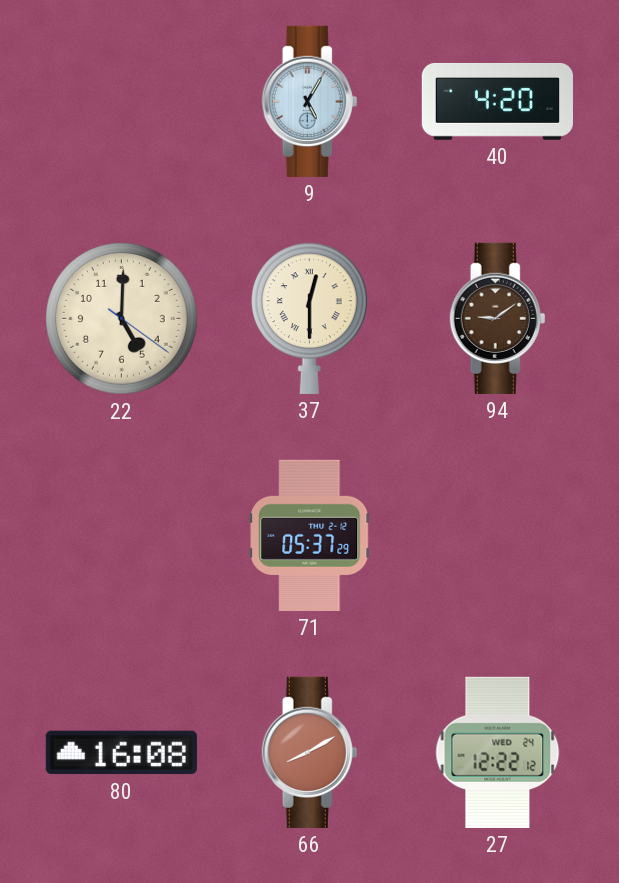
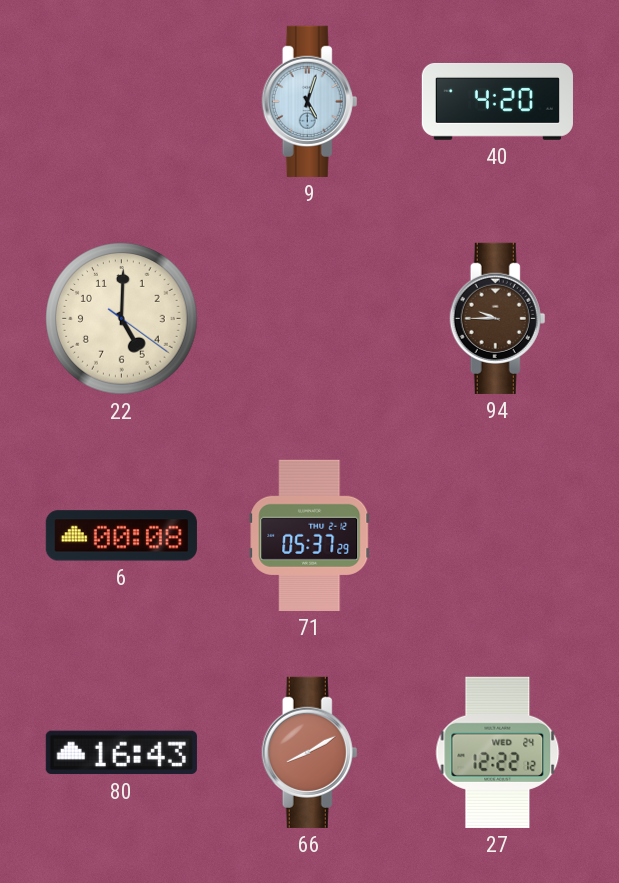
9: 5:05 -> 5:03 (310, 101)
37: 12:30 -> none (310, 318)
94: 9:09 -> 9:45 (498, 318)
6: none -> 00:08 (121, 536)
80: 16:08 -> 16:43 (121, 753)
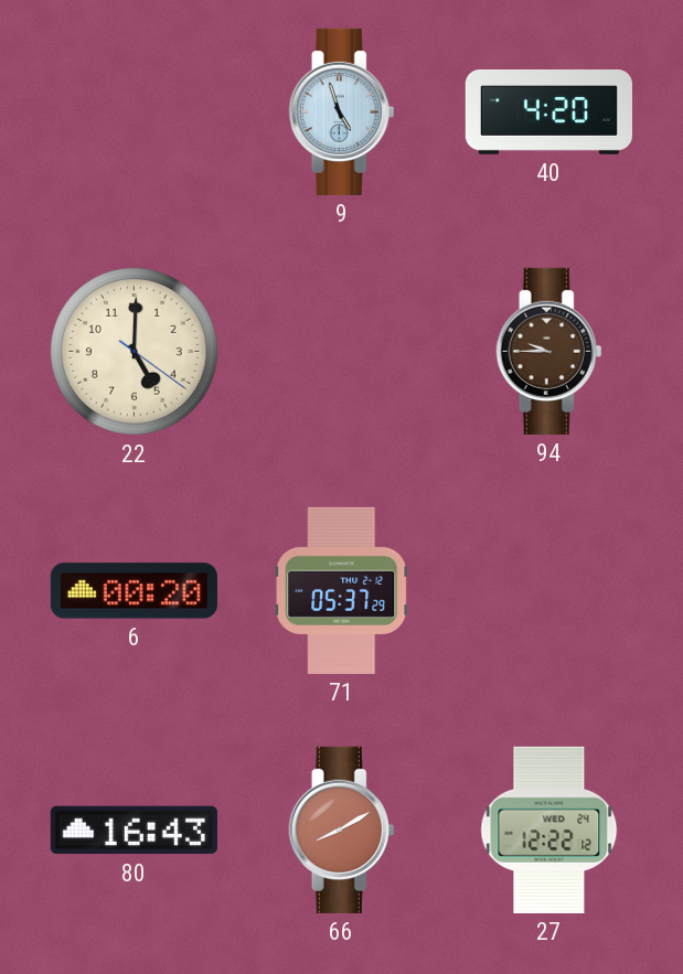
9: 5:03 -> 4:57 (342, 111)
6: 00:08 -> 00:20 (134, 591)
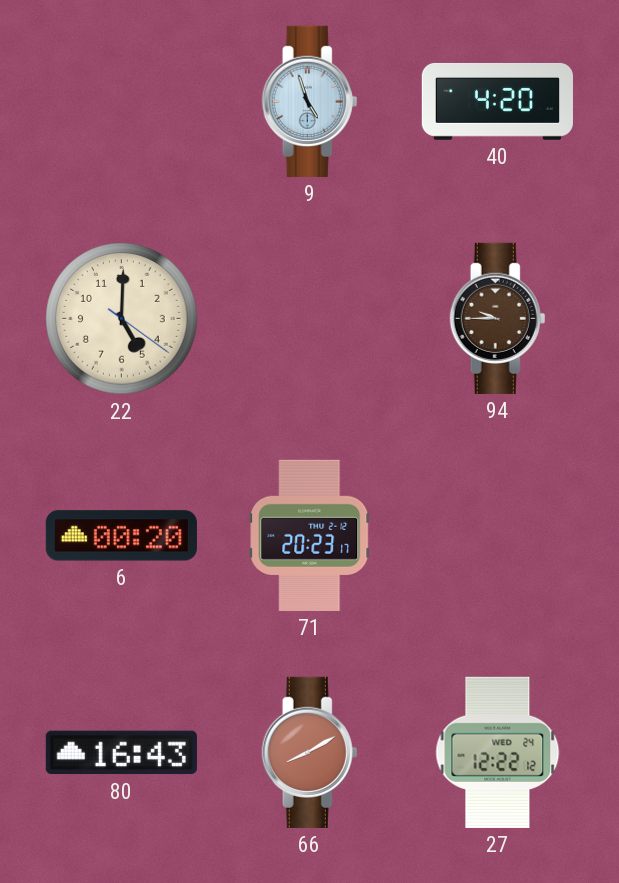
71: 05:37 -> 20:23 (310, 535)
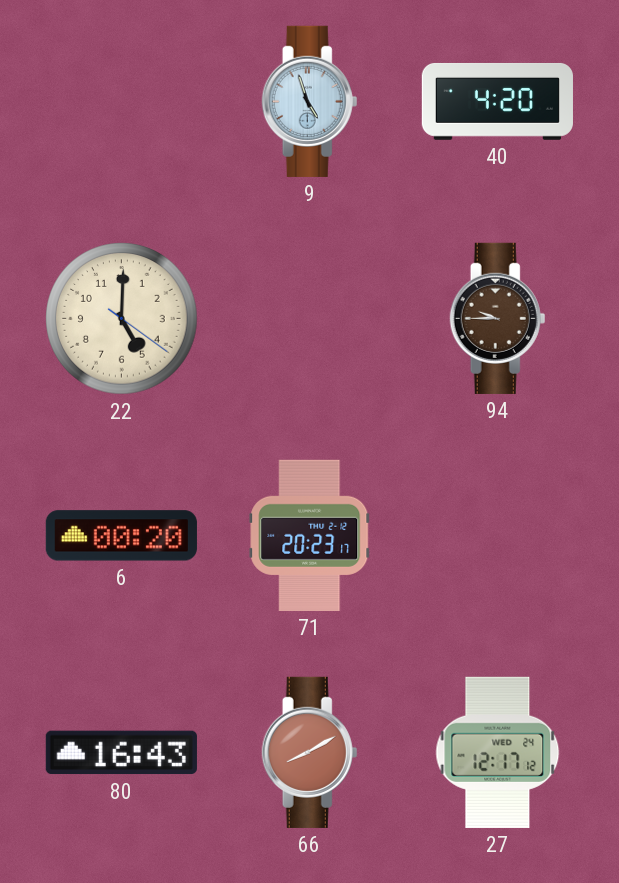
27: 12:22 -> 12:17 (498, 752)
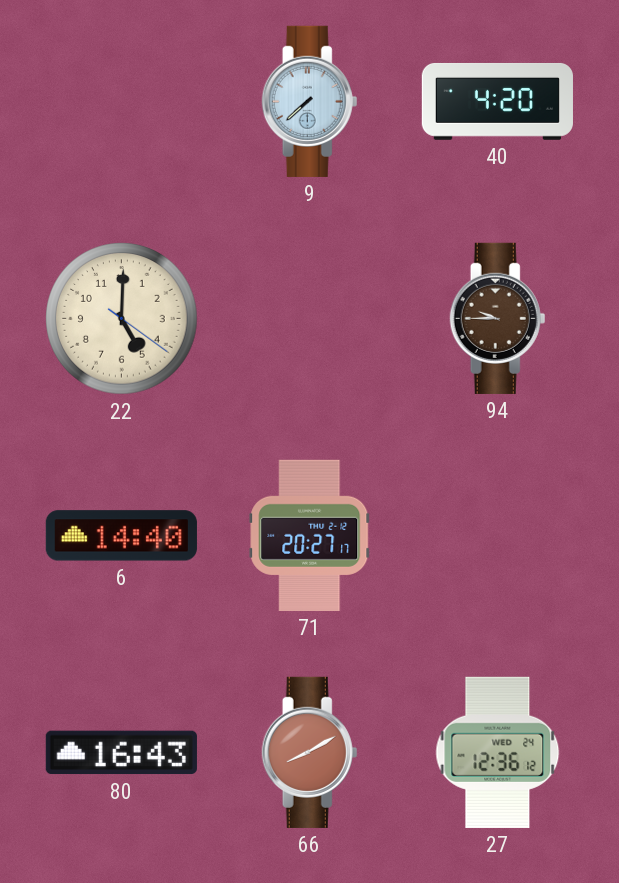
9: 4:57 -> 7:38 (310, 101)
6: 00:20 -> 14:40 (121, 536)
71: 20:23 -> 20:27 (310, 535)
27: 12:17 -> 12:36 (498, 752)
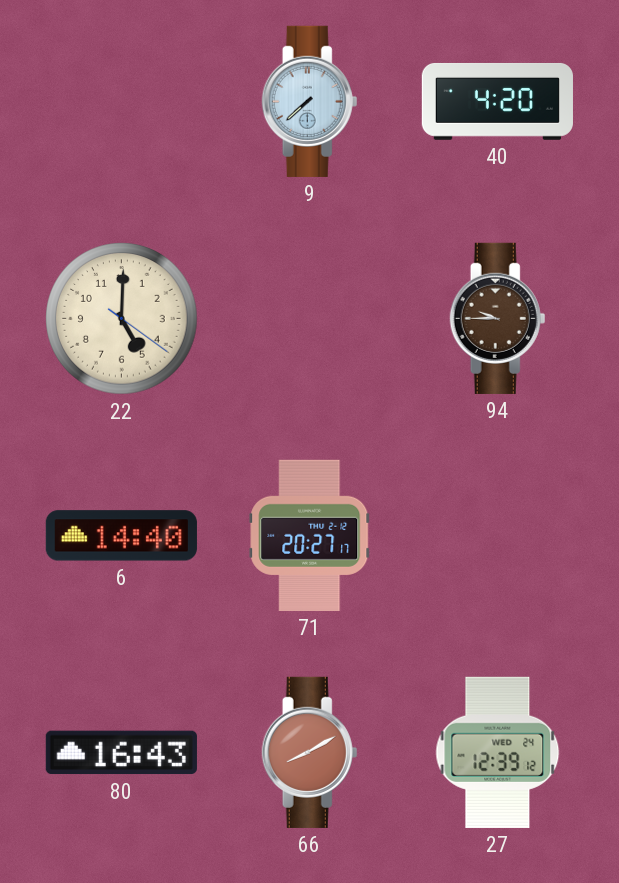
27: 12:36 -> 12:39 (498, 752)
